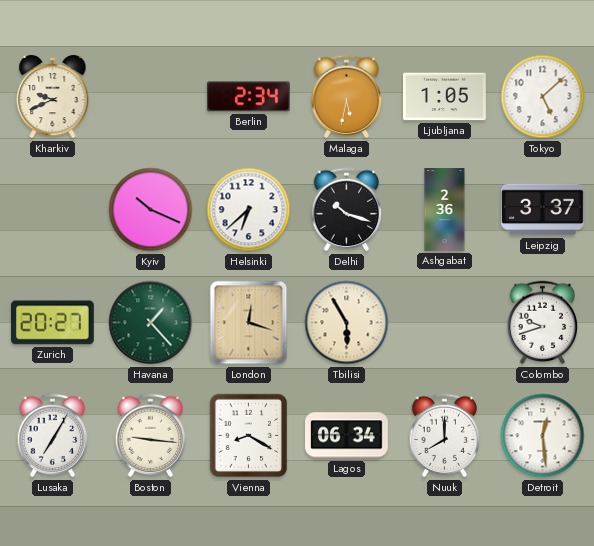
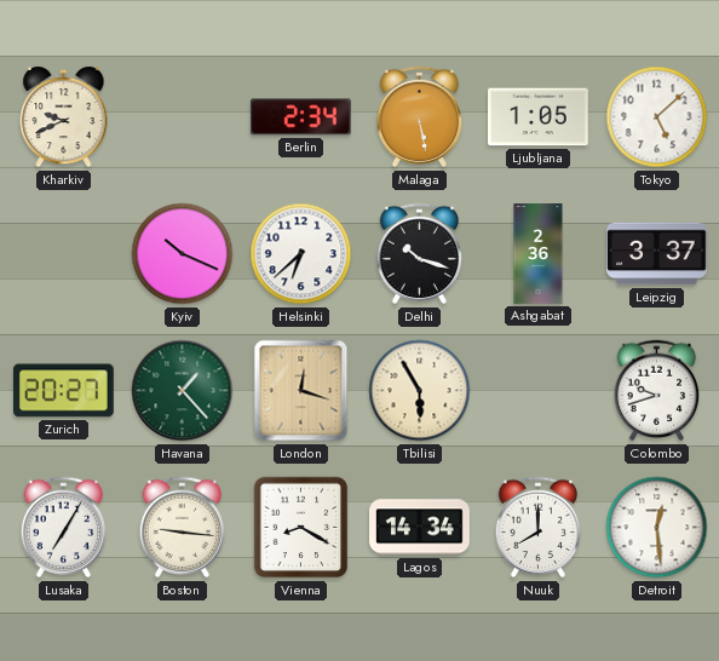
Malaga: 5:32 -> 5:28 (420, 117)
Lagos: 06:34 -> 14:34 (420, 528)
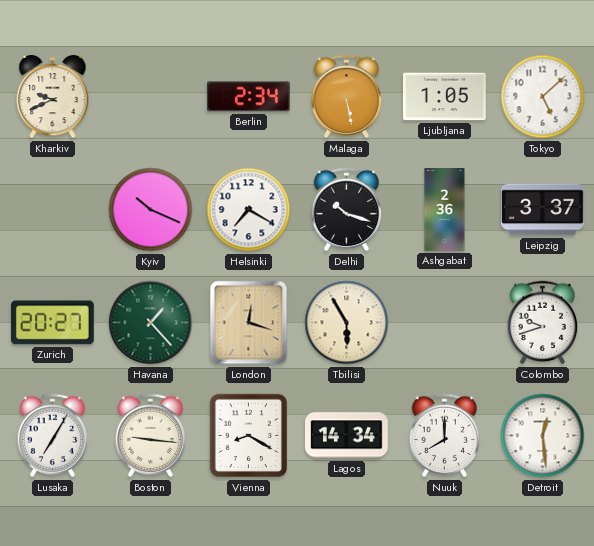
Helsinki: 6:38 -> 7:20 (249, 210)
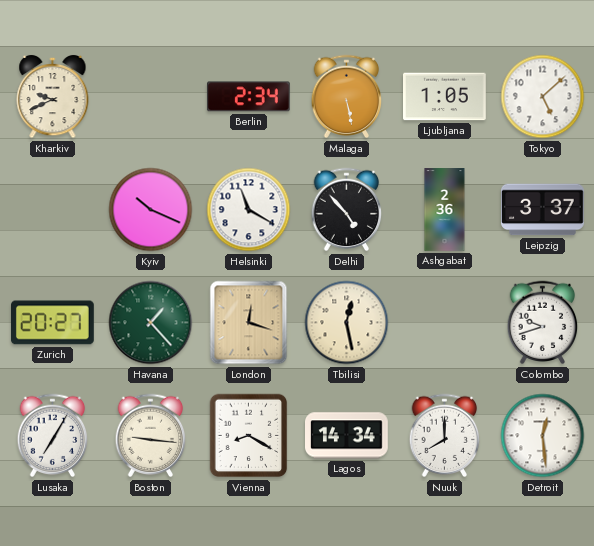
Helsinki: 7:20 -> 11:20 (249, 210)
Delhi: 10:18 -> 4:53 (347, 210)
Tbilisi: 5:55 -> 12:28 (347, 323)
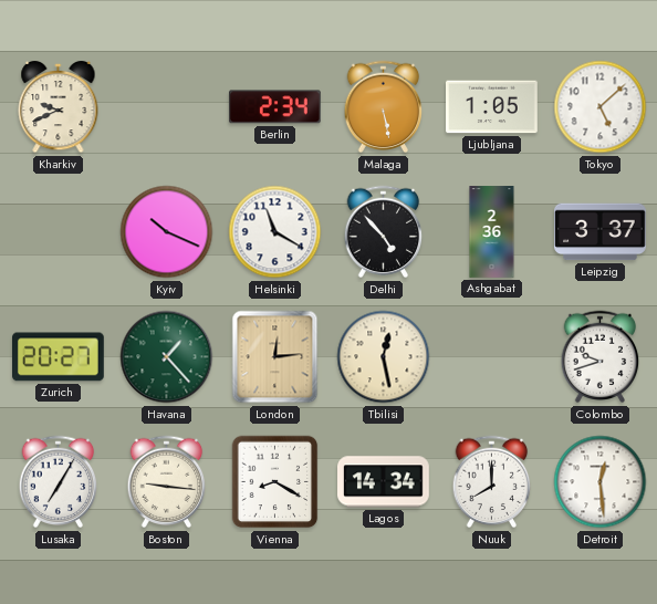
London: 12:18 -> 12:14 (275, 357)
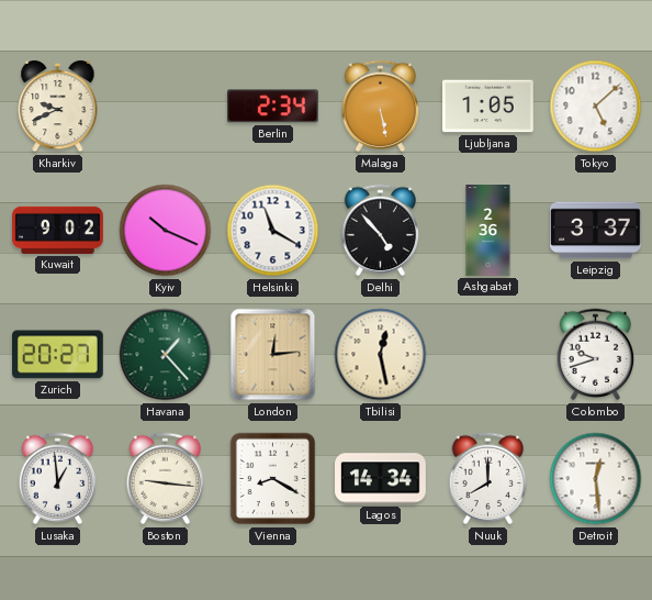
Kuwait: none -> 9:02 (58, 230)
Lusaka: 7:05 -> 12:59 (58, 479)
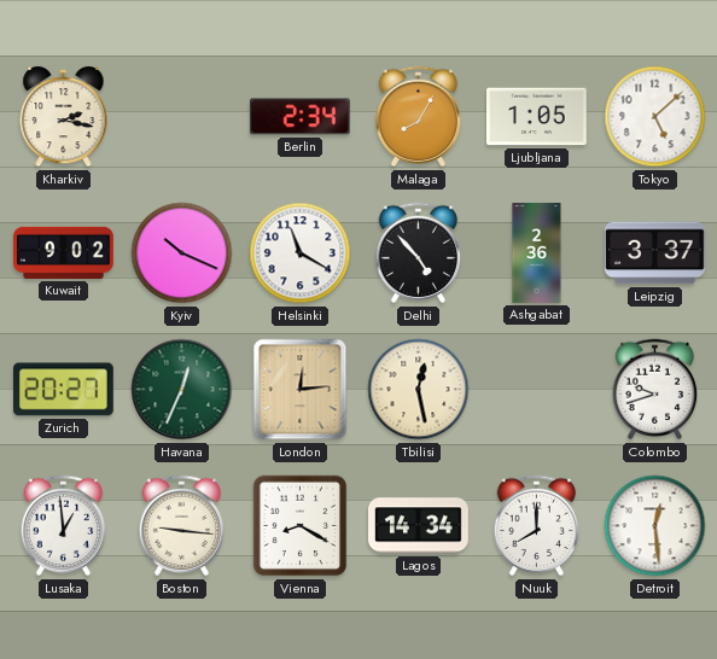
Kharkiv: 9:41 -> 2:17 (64, 117)
Malaga: 5:28 -> 8:05 (419, 117)
Havana: 1:23 -> 12:34 (182, 390)
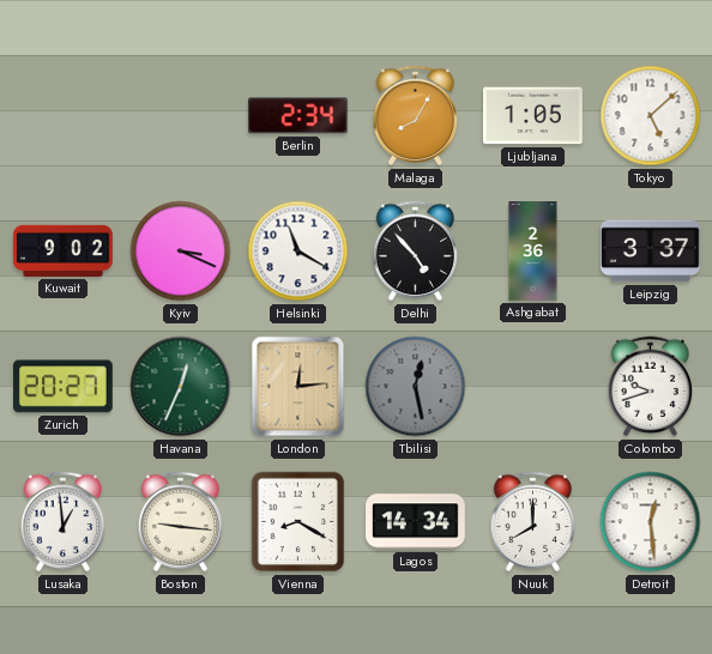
Kharkiv: 2:17 -> none (64, 117)
Kyiv: 10:19 -> 3:19 (181, 252)
Tbilisi dial: cream -> grey (416, 387)
